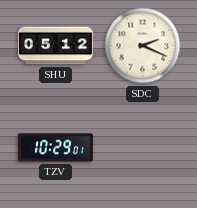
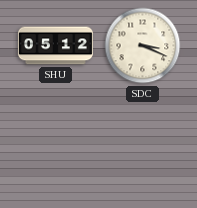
SDC: 2:19 -> 3:19 (143, 46)
TZV: 10:29 -> none (55, 148)
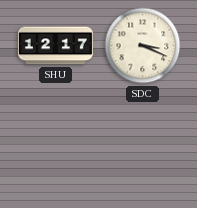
SHU: 05:12 -> 12:17 (55, 46)
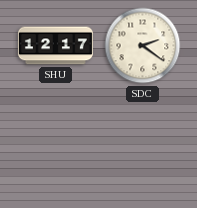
SDC: 3:19 -> 2:21 (143, 46)
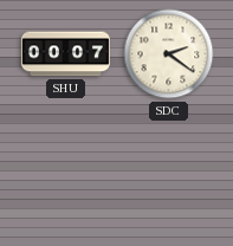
SHU: 12:17 -> 00:07 (65, 54)
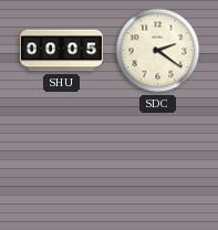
SHU: 00:07 -> 00:05 (61, 51)
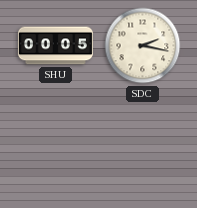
SDC: 2:21 -> 2:17 (143, 46)
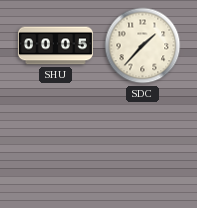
SDC: 2:17 -> 1:37 (143, 46)
